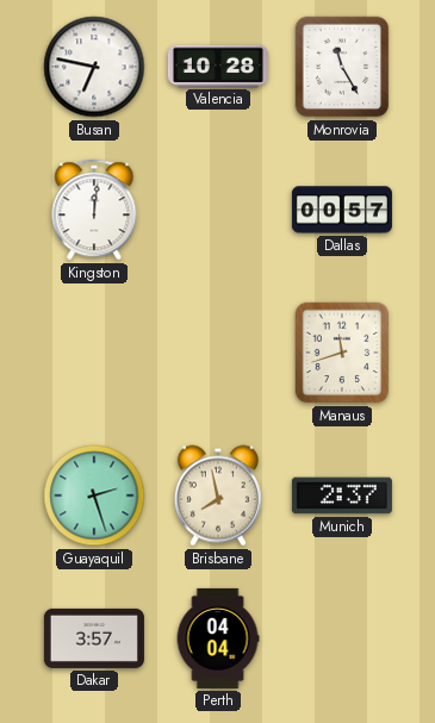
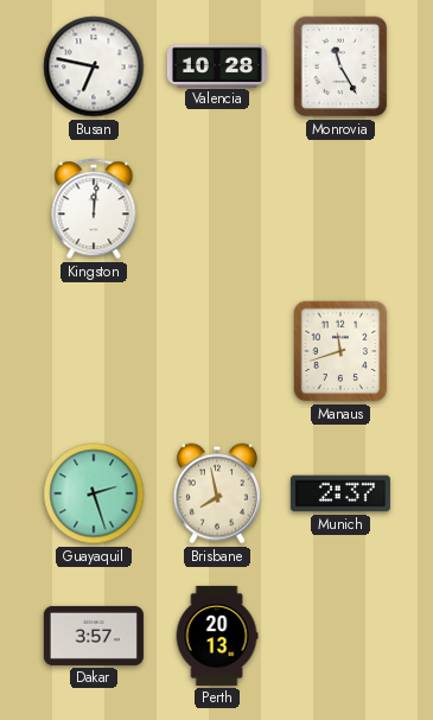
Dallas: 00:57 -> none (342, 210)
Perth: 04:04 -> 20:13 (217, 636)
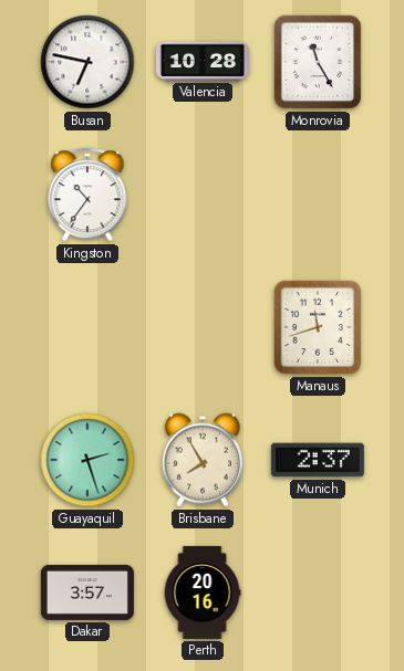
Kingston: 12:01 -> 10:36 (87, 195)
Brisbane: 7:58 -> 7:55 (203, 460)
Perth: 20:13 -> 20:16 (203, 593)
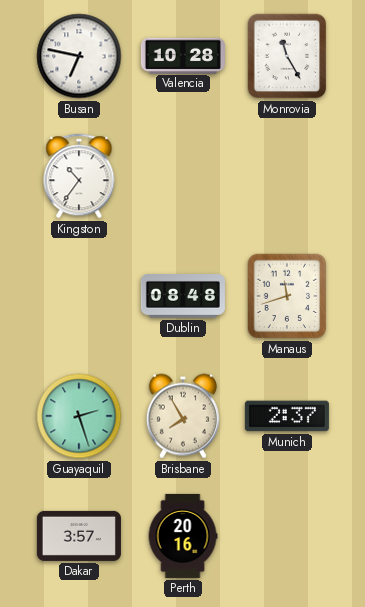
Dublin: none -> 08:48 (183, 297)
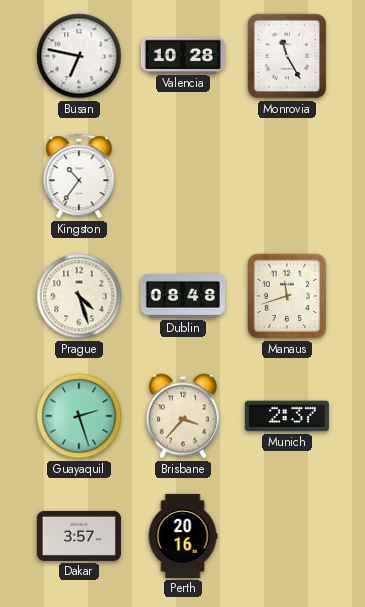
Prague: none -> 4:27 (79, 296)
Brisbane: 7:55 -> 3:37 (183, 416)
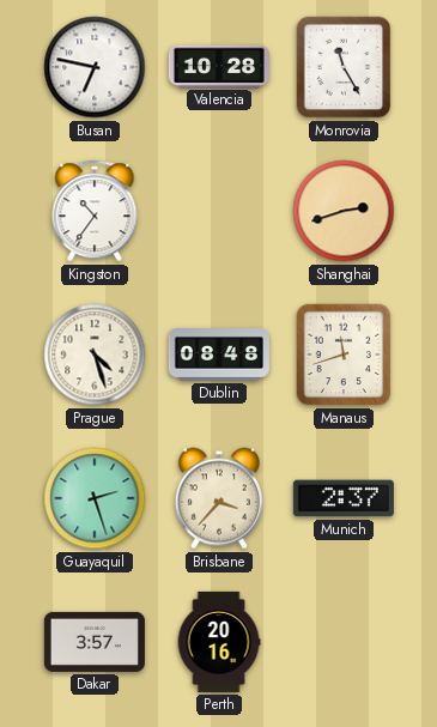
Shanghai: none -> 2:42 (344, 211)
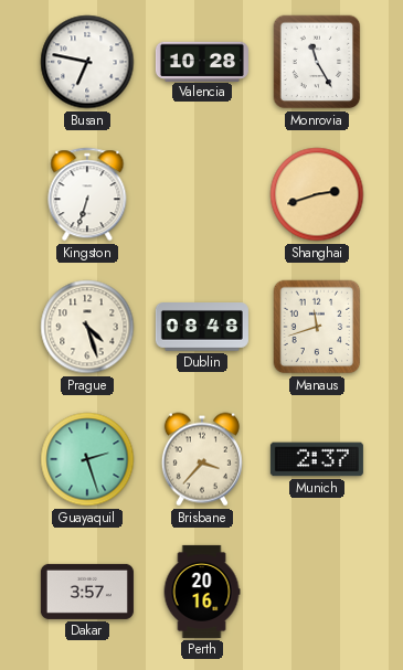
Kingston: 10:36 -> 6:33 (87, 194)
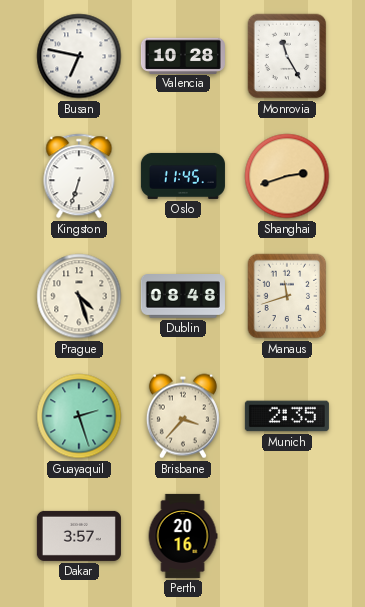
Oslo: none -> 11:45 (183, 176)
Munich: 2:37 -> 2:35 (287, 416)
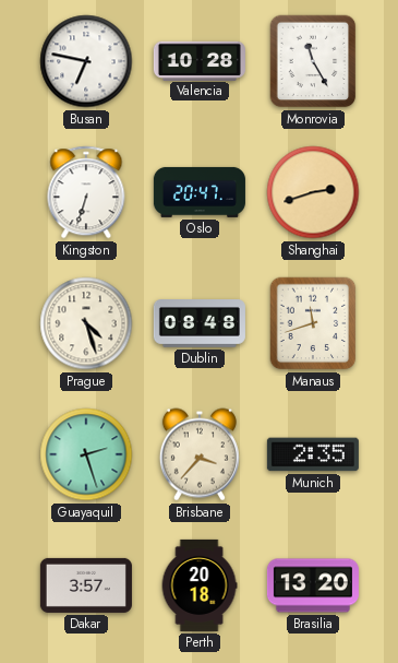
Oslo: 11:45 -> 20:47 (200, 192)
Perth: 20:16 -> 20:18 (200, 585)
Brasilia: none -> 13:20 (313, 585)
